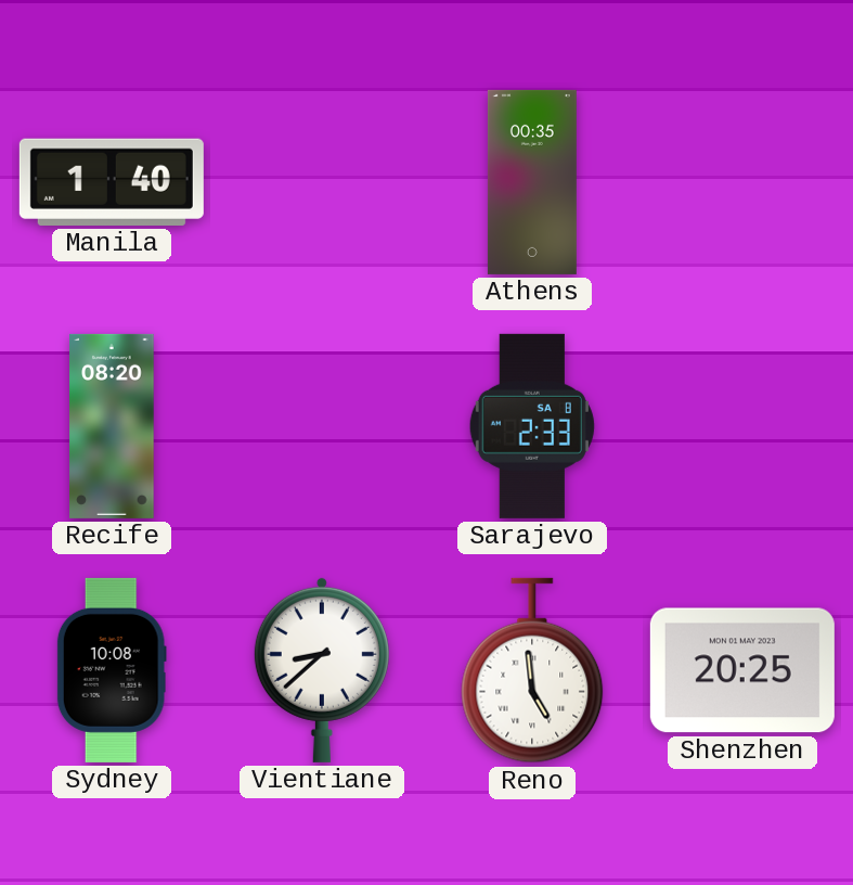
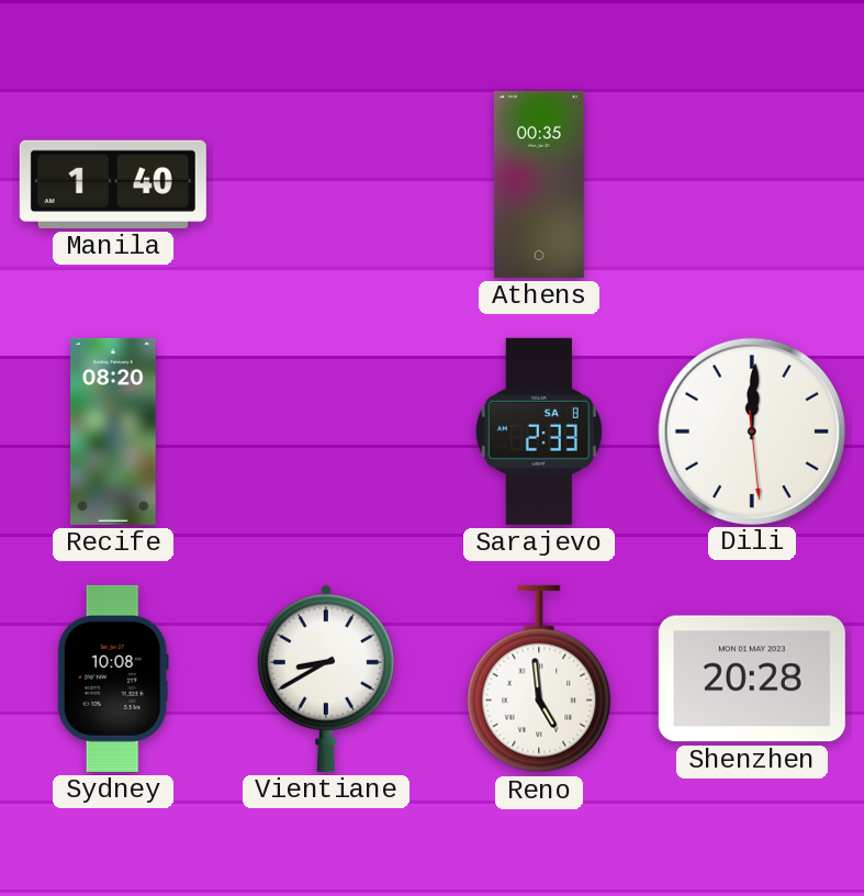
Dili: none -> 12:00 (751, 430)
Vientiane: 8:38 -> 8:40 (326, 679)
Shenzhen: 20:25 -> 20:28 (752, 679)
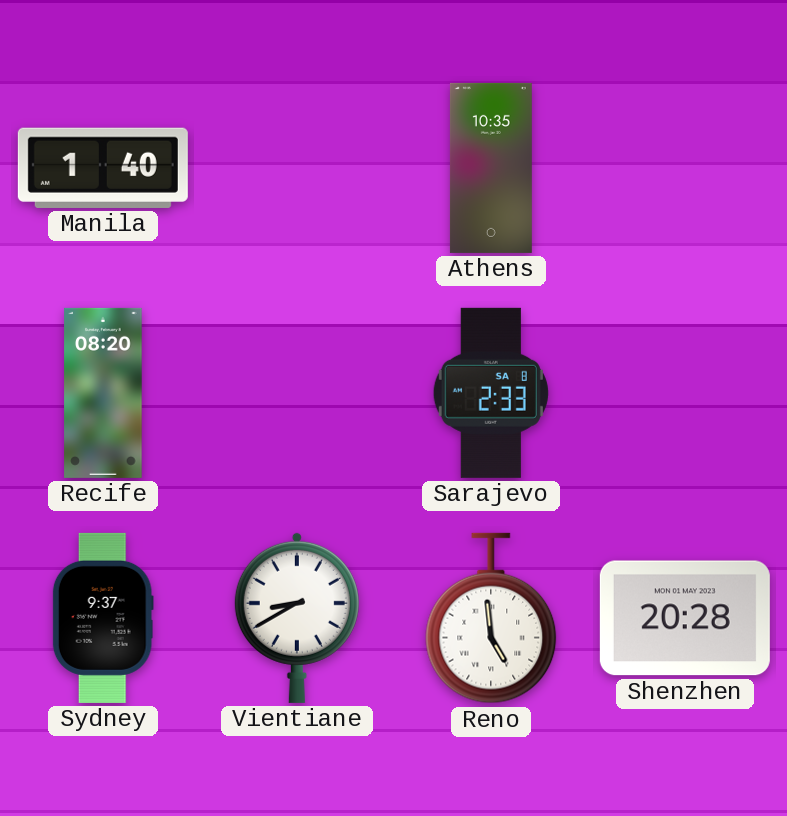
Athens: 00:35 -> 10:35 (491, 168)
Dili: 12:00 -> none (751, 430)
Sydney: 10:08 -> 9:37 (103, 618)
